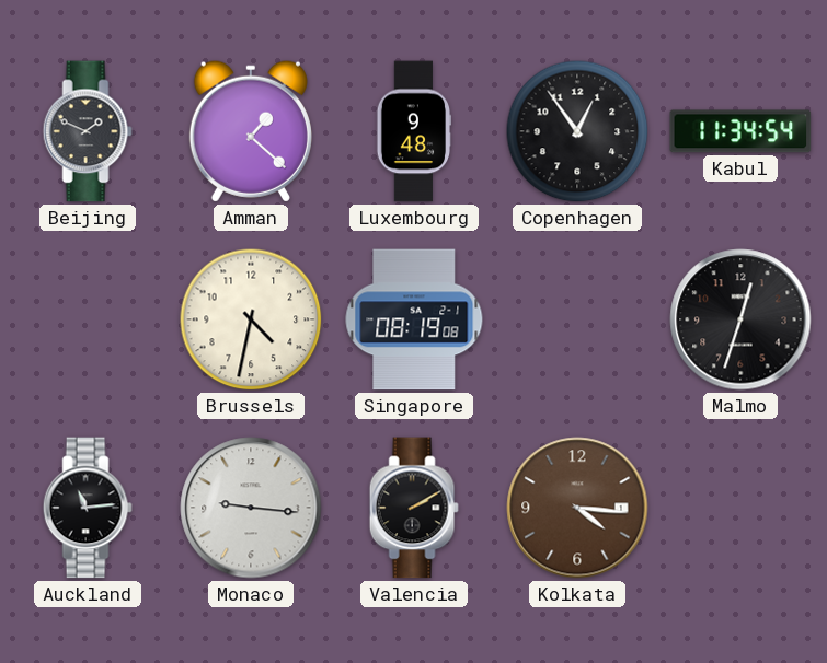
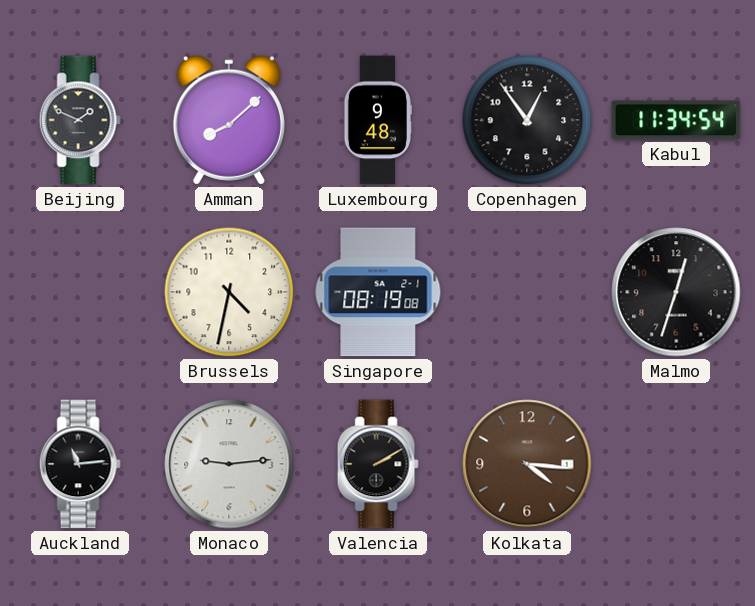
Amman: 1:22 -> 8:08 (229, 120)
Monaco: 9:16 -> 9:14 (229, 464)
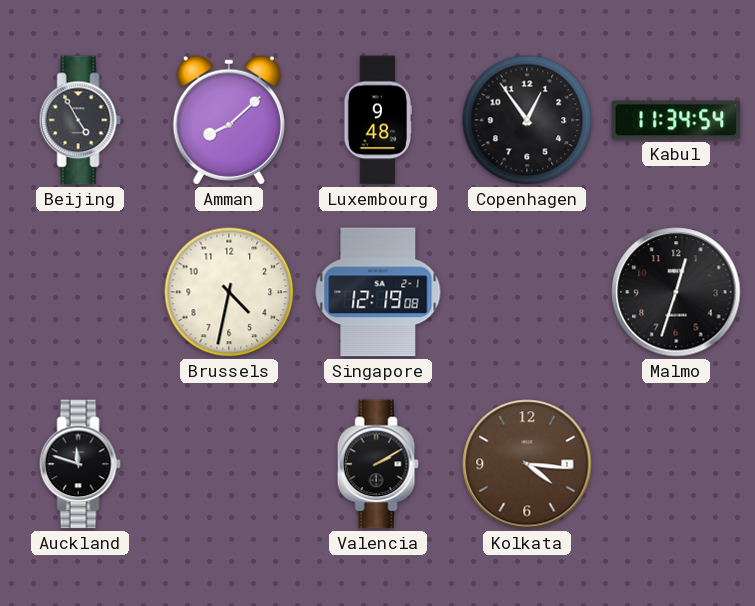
Beijing: 1:49 -> 4:55 (80, 120)
Singapore: 08:19 -> 12:19 (378, 292)
Auckland: 11:14 -> 11:48 (80, 464)
Monaco: 9:14 -> none (229, 464)
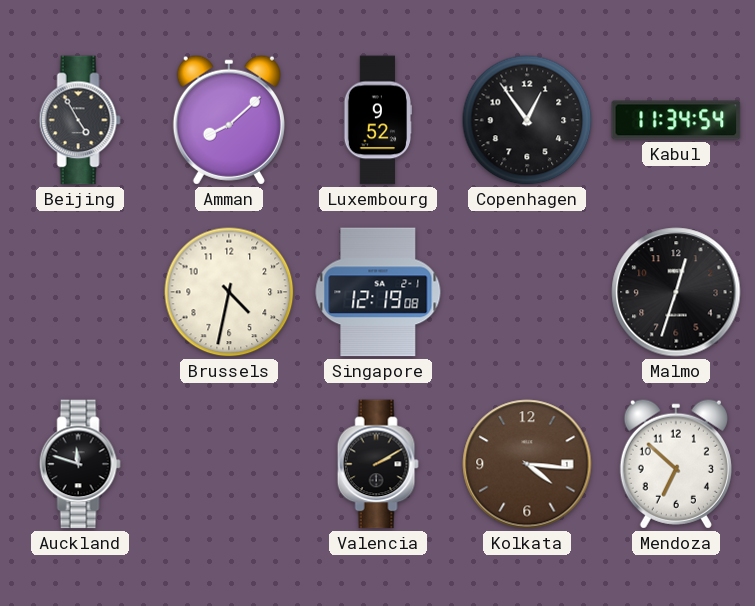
Luxembourg: 9:48 -> 9:52 (378, 120)
Mendoza: none -> 6:52 (676, 464)
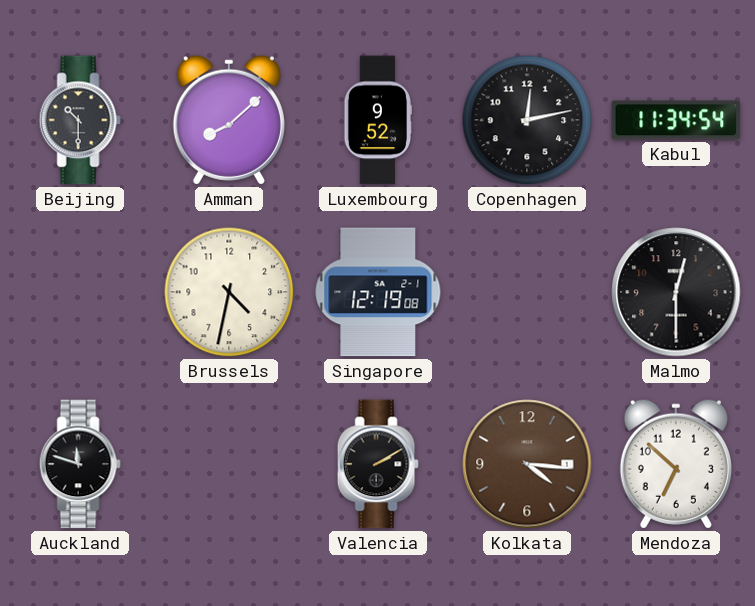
Beijing: 4:55 -> 10:30 (80, 120)
Copenhagen: 12:54 -> 12:13 (527, 120)
Malmo: 12:33 -> 12:30 (676, 292)
